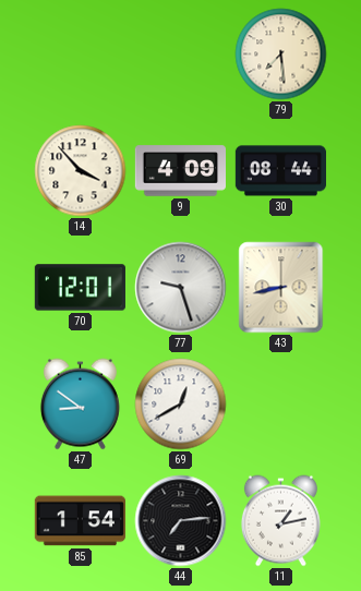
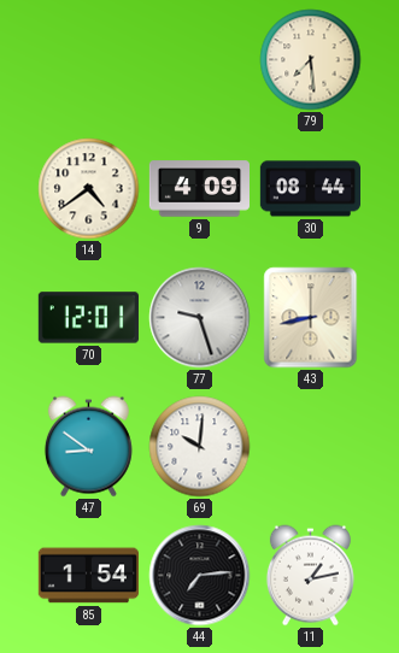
14: 3:53 -> 4:39 (89, 189)
69: 12:40 -> 10:01 (200, 447)
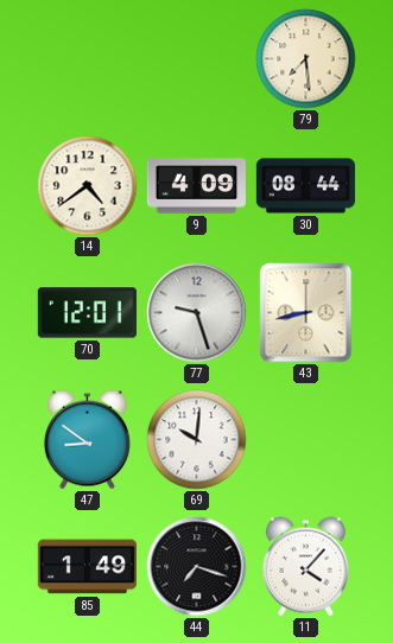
85: 1:54 -> 1:49 (87, 567)
44: 7:14 -> 7:18 (197, 567)
11: 1:13 -> 4:07 (305, 567)
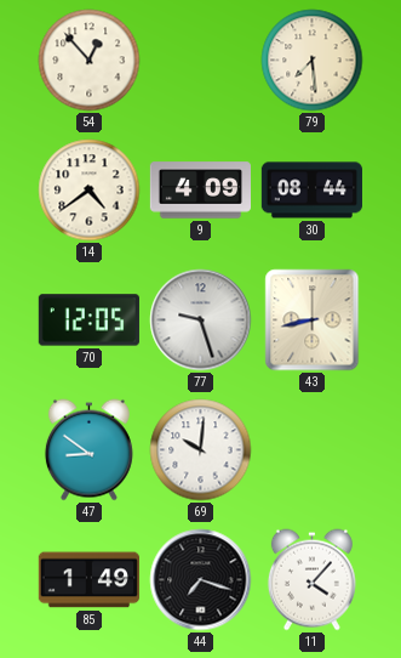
54: none -> 12:53 (90, 61)
70: 12:01 -> 12:05 (88, 321)
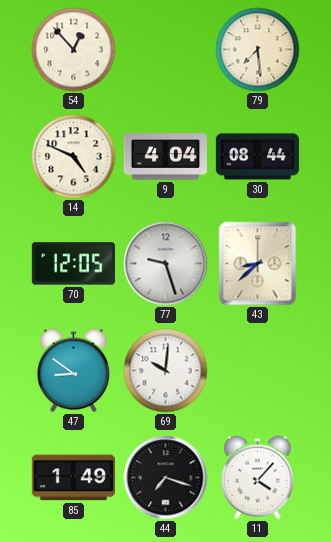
14: 4:39 -> 4:49 (74, 157)
9: 4:09 -> 4:04 (166, 157)
43: 8:43 -> 8:38 (258, 264)
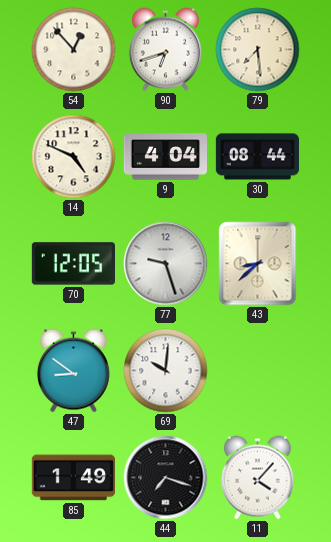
90: none -> 6:42 (165, 50)
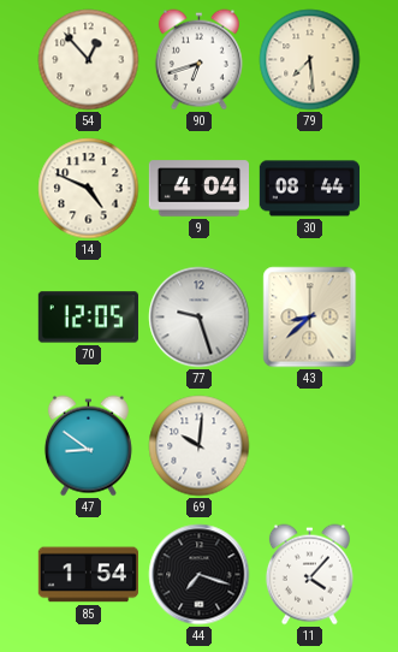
85: 1:49 -> 1:54 (88, 575)
